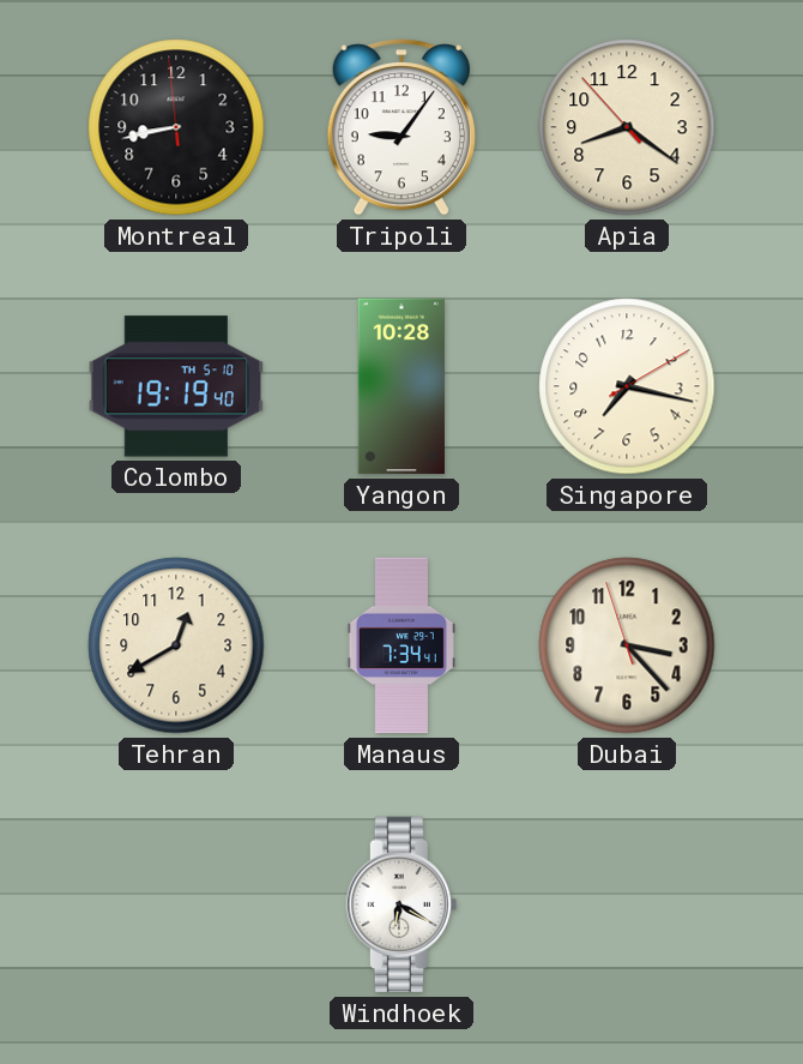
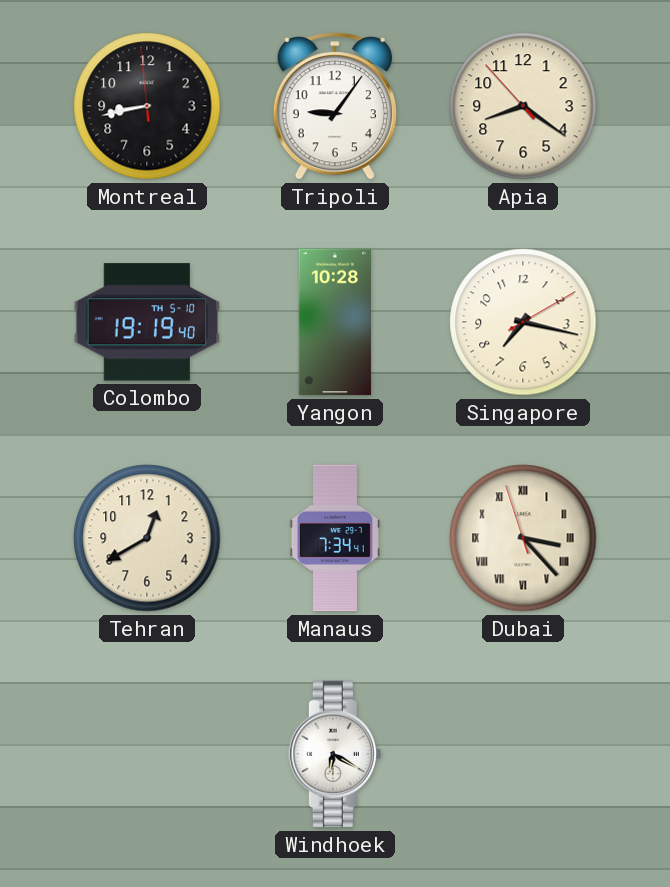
Dubai numerals: Arabic -> Roman (523, 538)
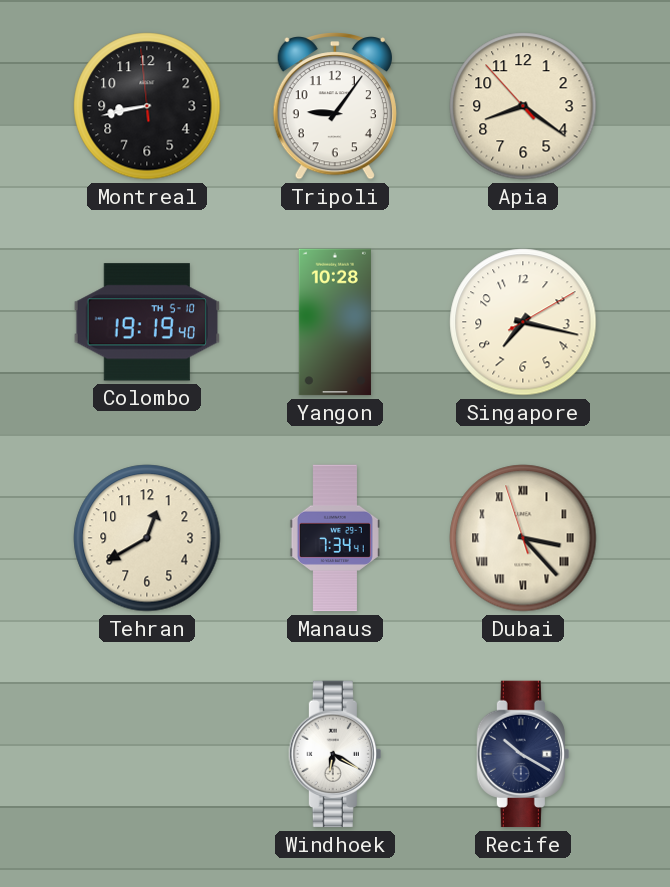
Recife: none -> 10:20 (523, 754)
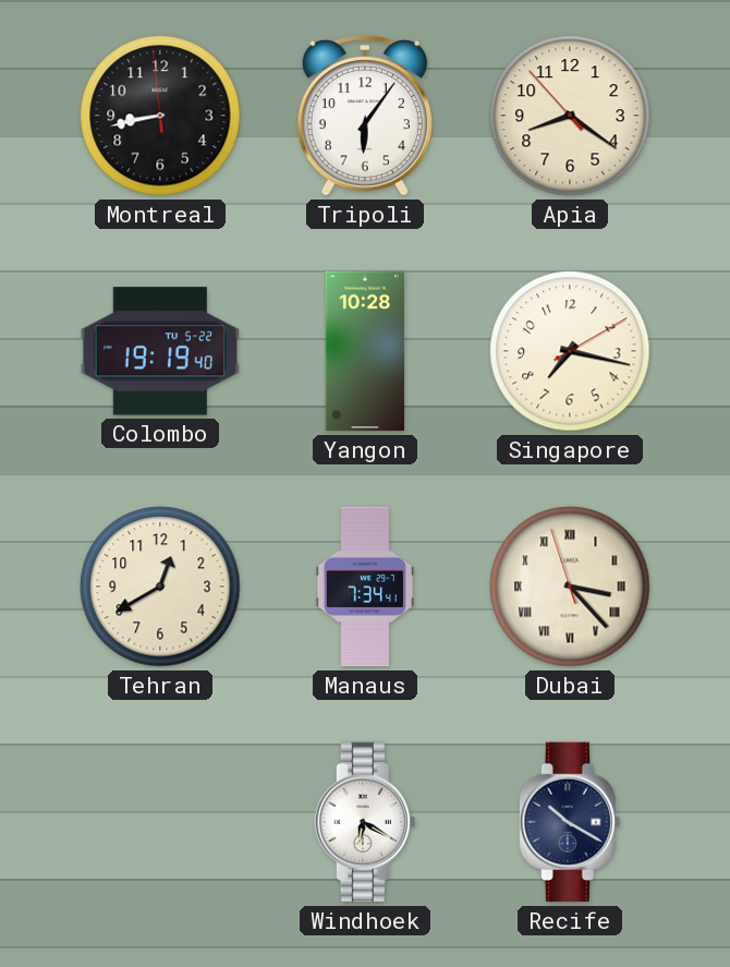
Tripoli: 9:06 -> 6:06 (365, 116)
Colombo date: TH 5-10 -> TU 5-22 (159, 351)
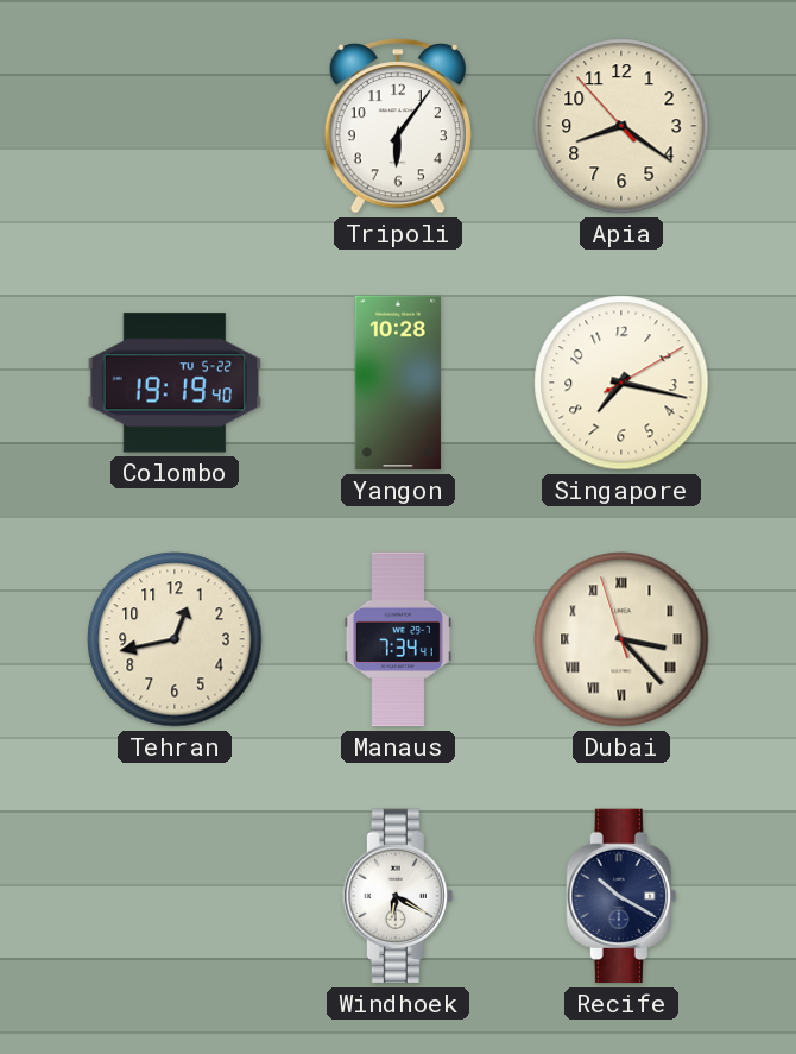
Montreal: 8:42 -> none (160, 116)
Tehran: 12:40 -> 12:43 (175, 639)
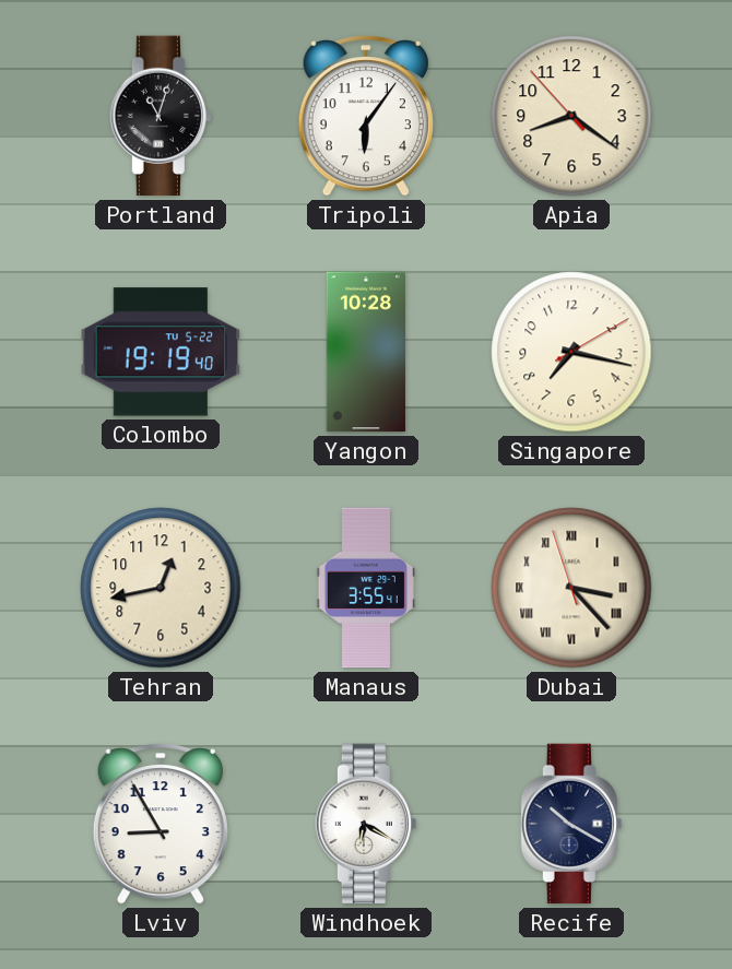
Portland: none -> 11:03 (161, 116)
Manaus: 7:34 -> 3:55 (366, 588)
Lviv: none -> 8:55 (161, 824)
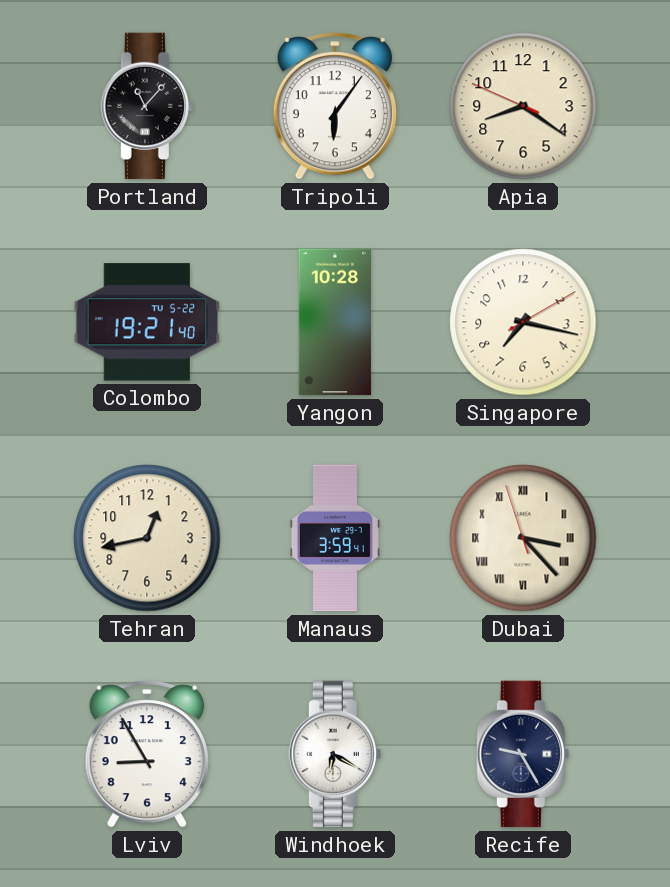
Portland: 11:03 -> 11:07 (147, 106)
Apia: 8:20:53 -> 8:20:49 (523, 106)
Colombo: 19:19 -> 19:21 (146, 322)
Manaus: 3:55 -> 3:59 (335, 538)
Recife: 10:20 -> 9:25 (523, 754)
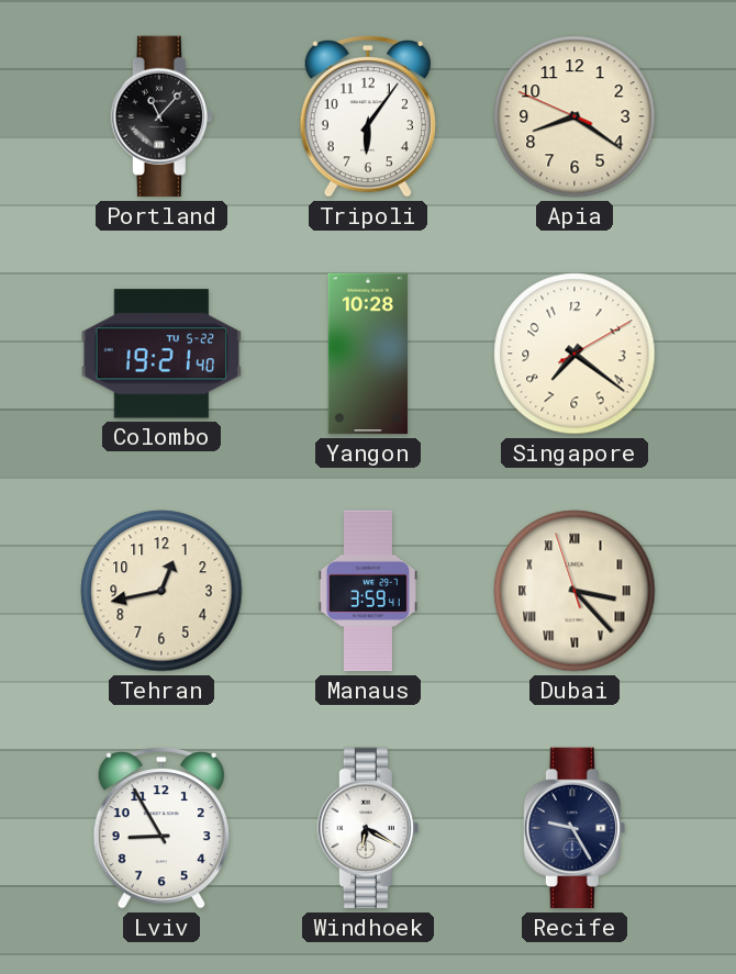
Singapore: 7:17 -> 7:21 (575, 354)
